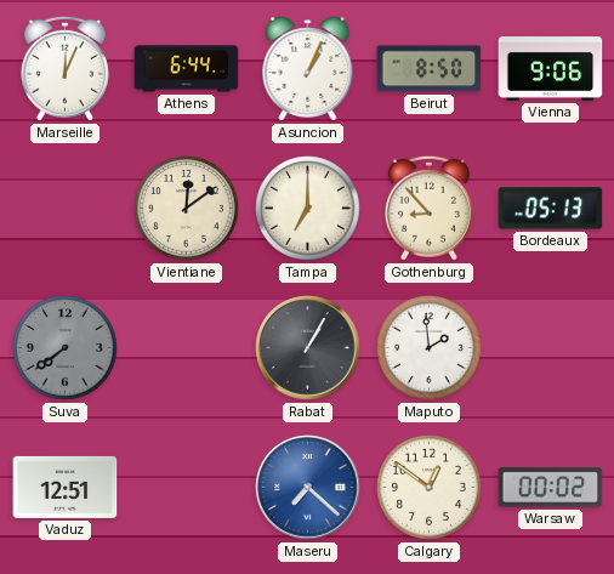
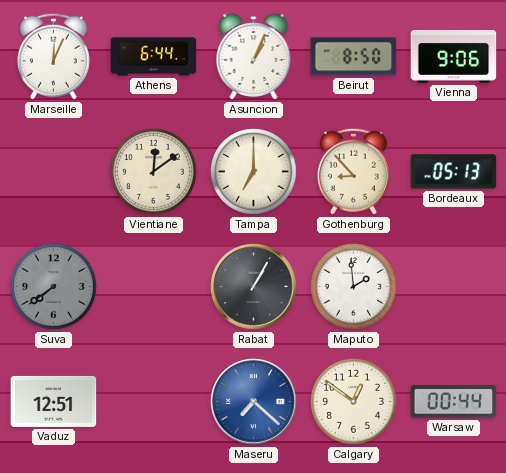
Warsaw: 00:02 -> 00:44 (454, 402)
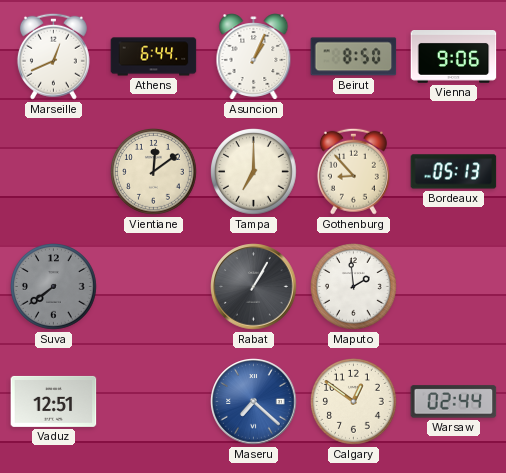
Marseille: 12:04 -> 12:41 (53, 56)
Warsaw: 00:44 -> 02:44 (454, 402)
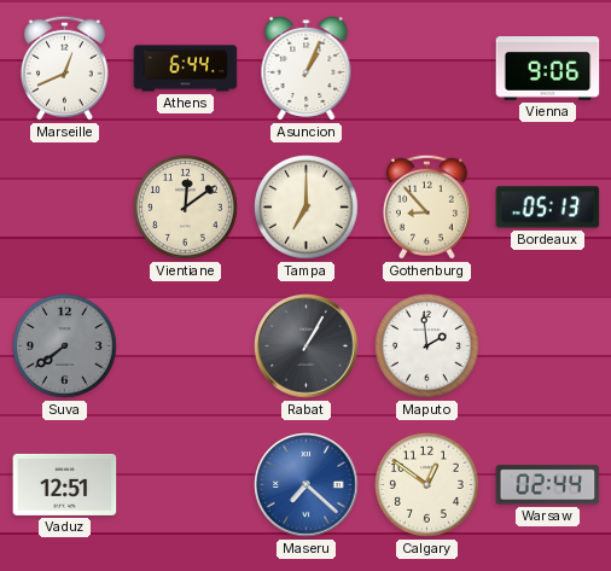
Beirut: 8:50 -> none (354, 57)
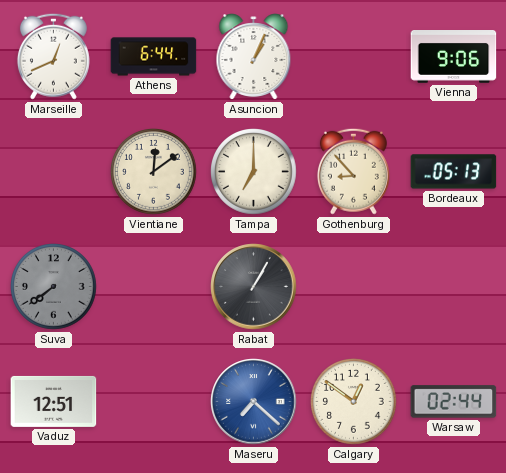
Maputo: 1:59 -> none (427, 346)
